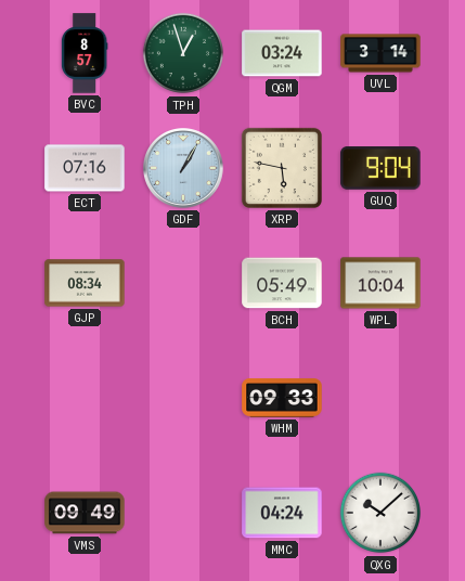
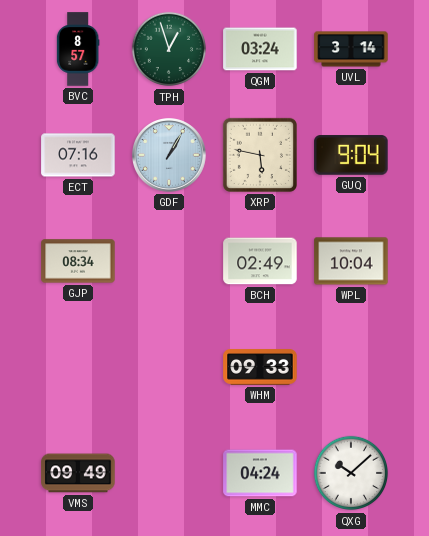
BCH: 05:49 -> 02:49 (260, 261)
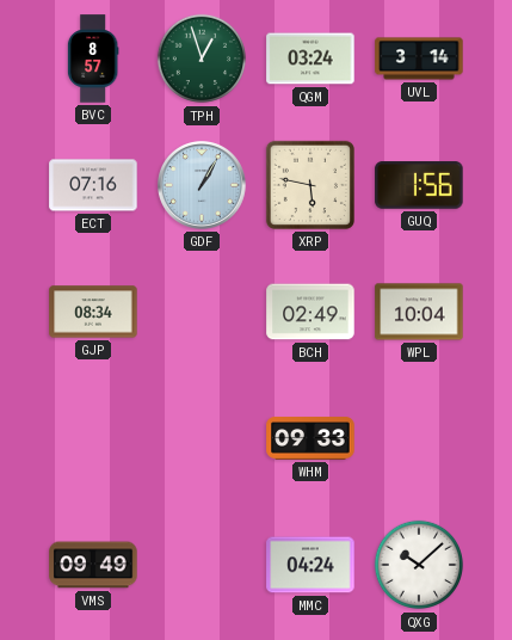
GUQ: 9:04 -> 1:56 (419, 185)
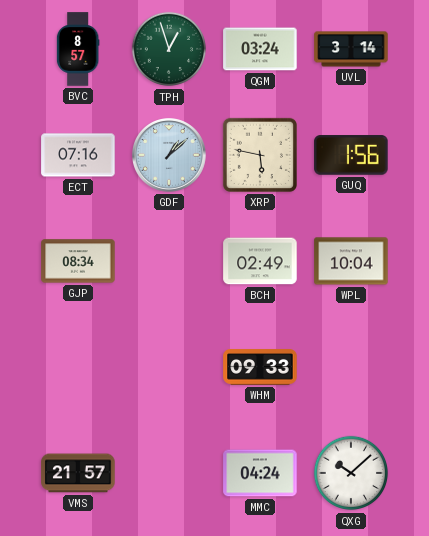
GDF: 1:05 -> 1:08 (170, 156)
VMS: 09:49 -> 21:57 (78, 473)
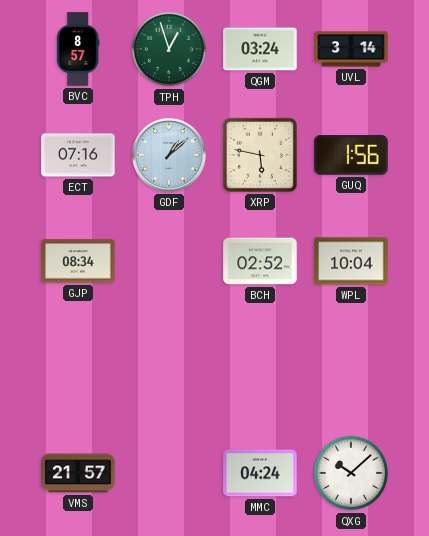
BCH: 02:49 -> 02:52 (260, 261)
WHM: 09:33 -> none (260, 367)
